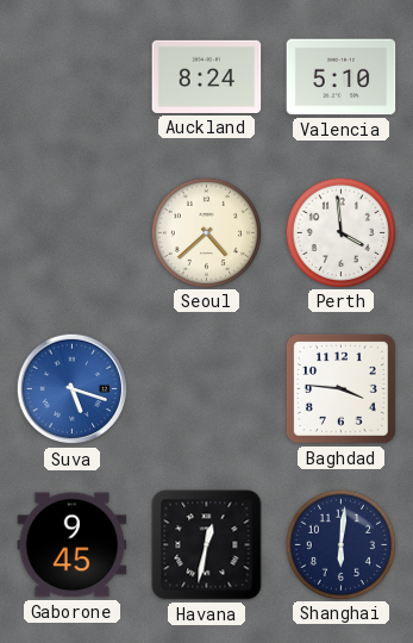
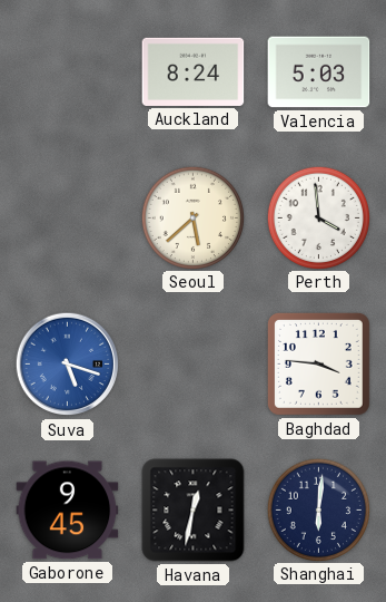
Valencia: 5:10 -> 5:03 (319, 72)
Seoul: 4:38 -> 5:38 (192, 217)
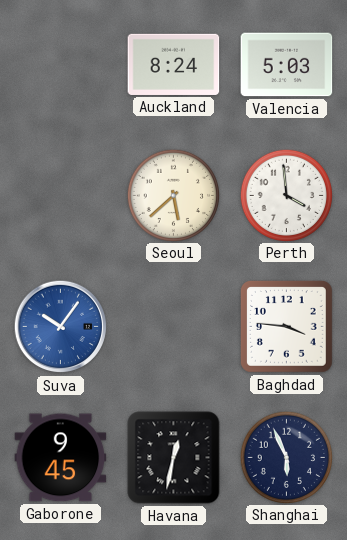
Suva: 5:18 -> 10:06 (61, 327)
Shanghai: 6:01 -> 5:56 (286, 457)
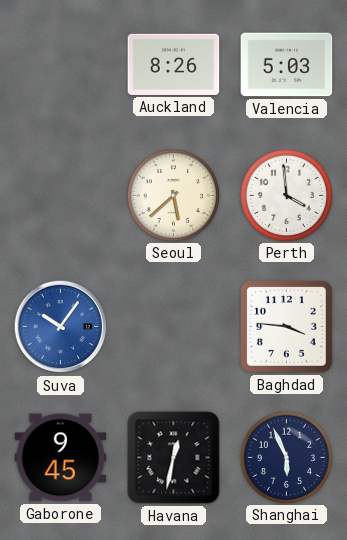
Auckland: 8:24 -> 8:26 (174, 64)
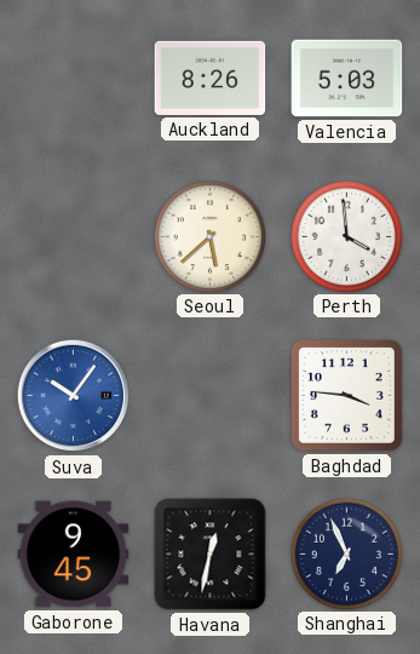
Shanghai: 5:56 -> 6:56 (346, 553)
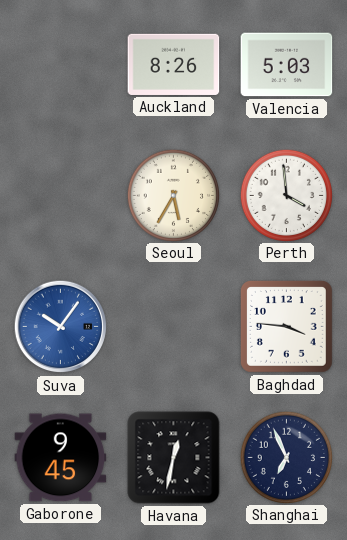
Seoul: 5:38 -> 5:35 (173, 195)
